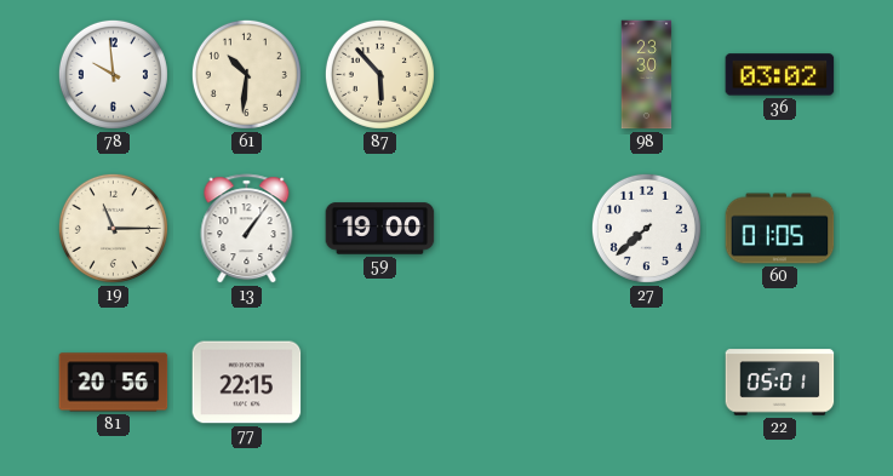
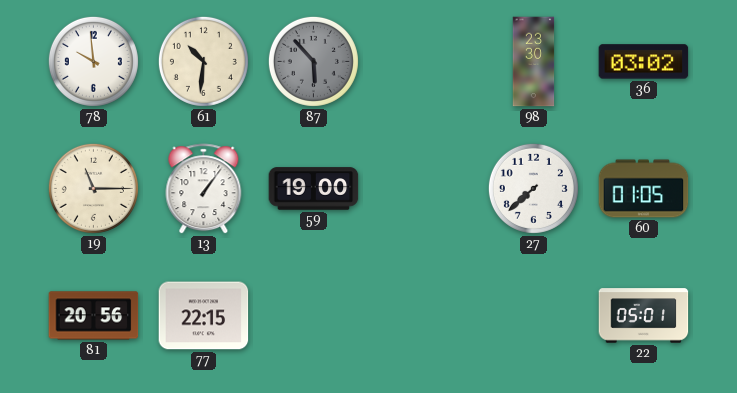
87 dial: cream -> grey (313, 61)
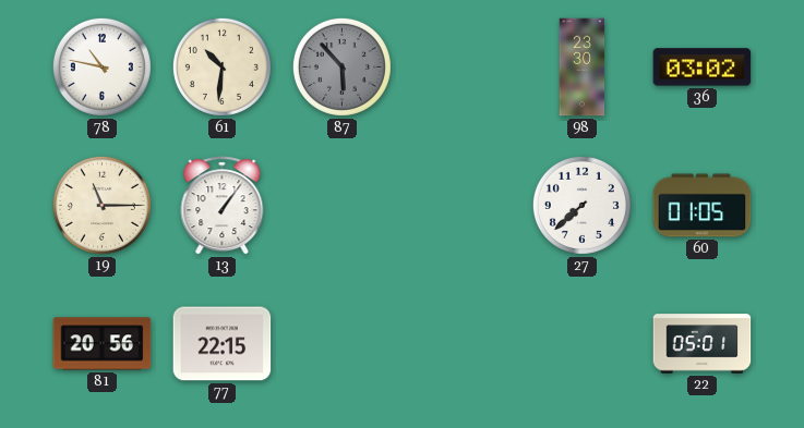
78: 9:59 -> 10:47 (101, 66)
59: 19:00 -> none (314, 189)
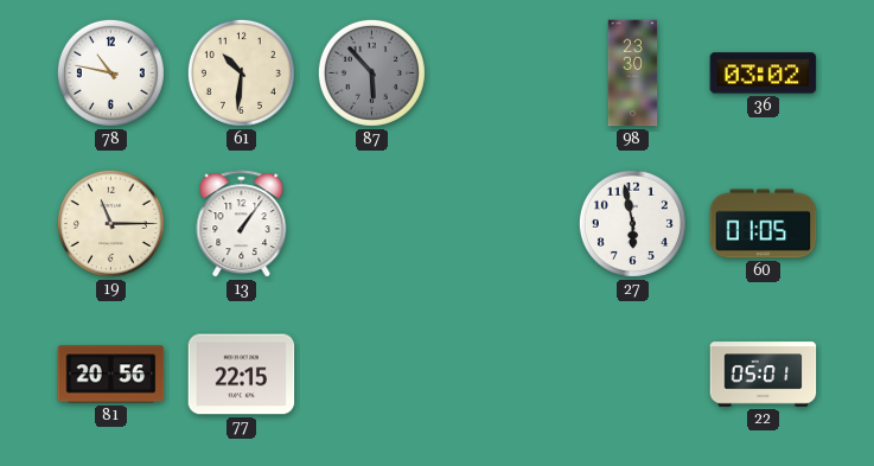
27: 7:38 -> 5:58 (632, 223)
